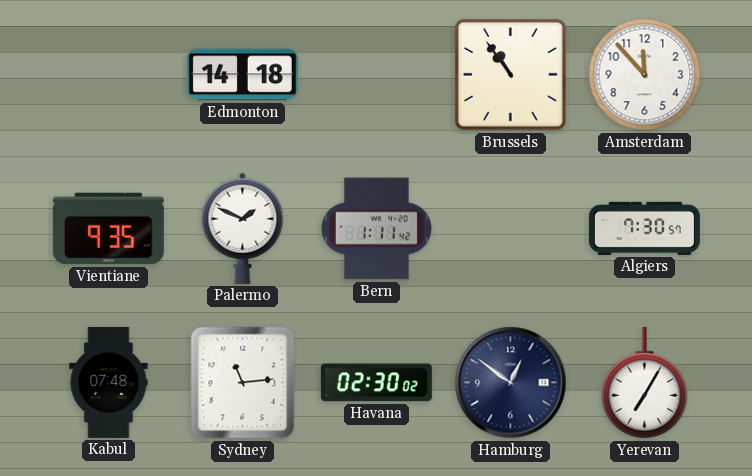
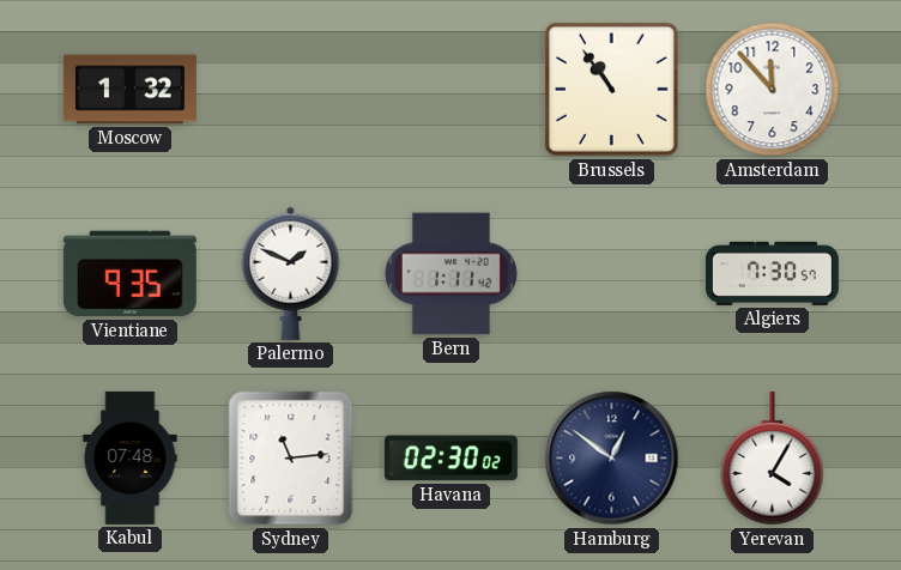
Moscow: none -> 1:32 (129, 90)
Edmonton: 14:18 -> none (242, 75)
Yerevan: 7:05 -> 4:05 (773, 459)
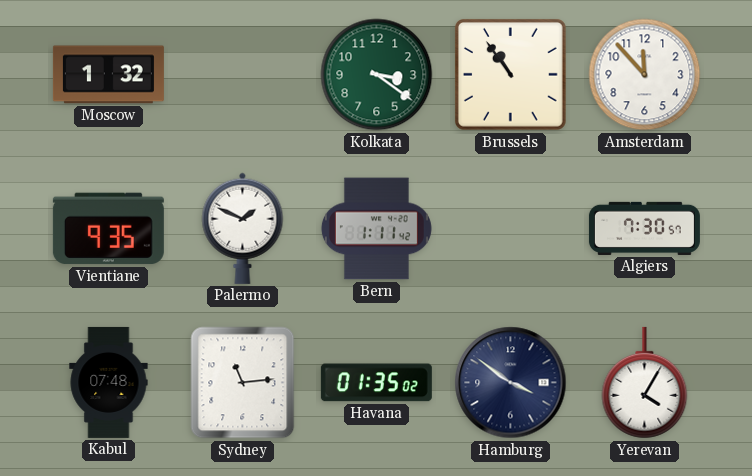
Kolkata: none -> 3:21 (377, 75)
Havana: 02:30 -> 01:35 (376, 383)
Hamburg: 12:51 -> 3:51 (511, 383)
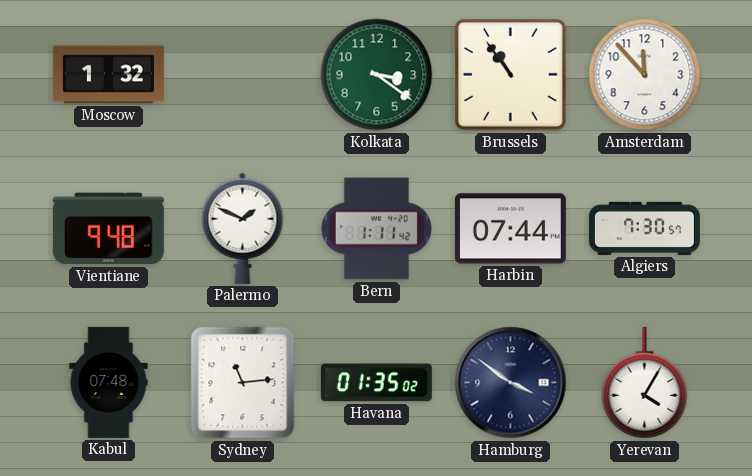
Vientiane: 9:35 -> 9:48 (108, 229)
Harbin: none -> 07:44 (510, 229)
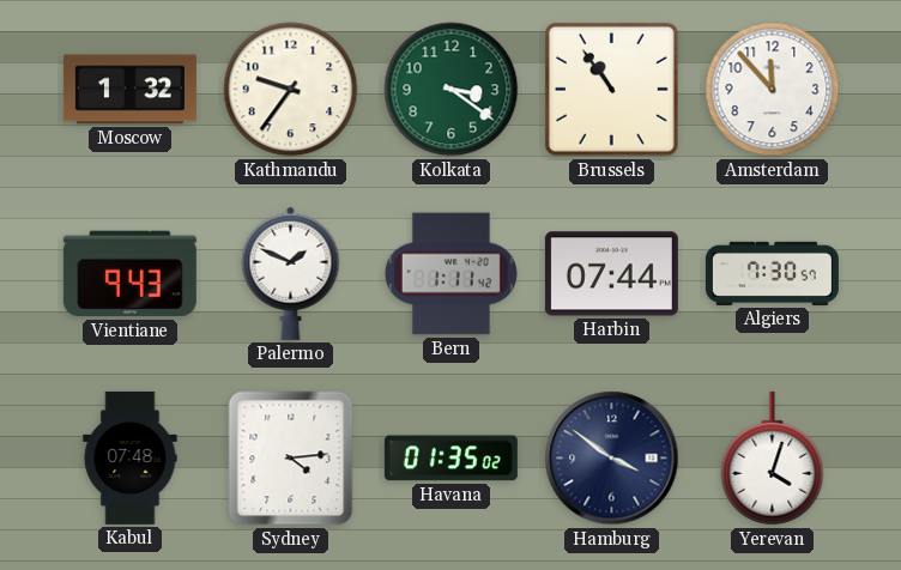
Kathmandu: none -> 9:36 (291, 90)
Vientiane: 9:48 -> 9:43 (129, 274)
Sydney: 11:14 -> 4:14 (291, 459)
Yerevan: 4:05 -> 4:03 (773, 459)
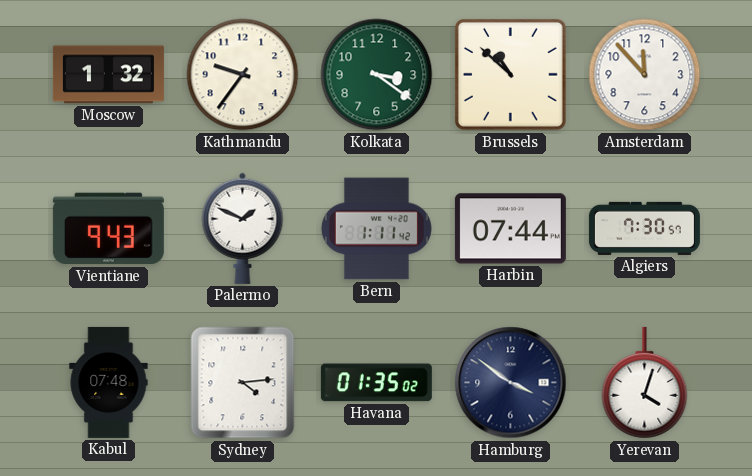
Brussels: 10:54 -> 10:52 (510, 74)
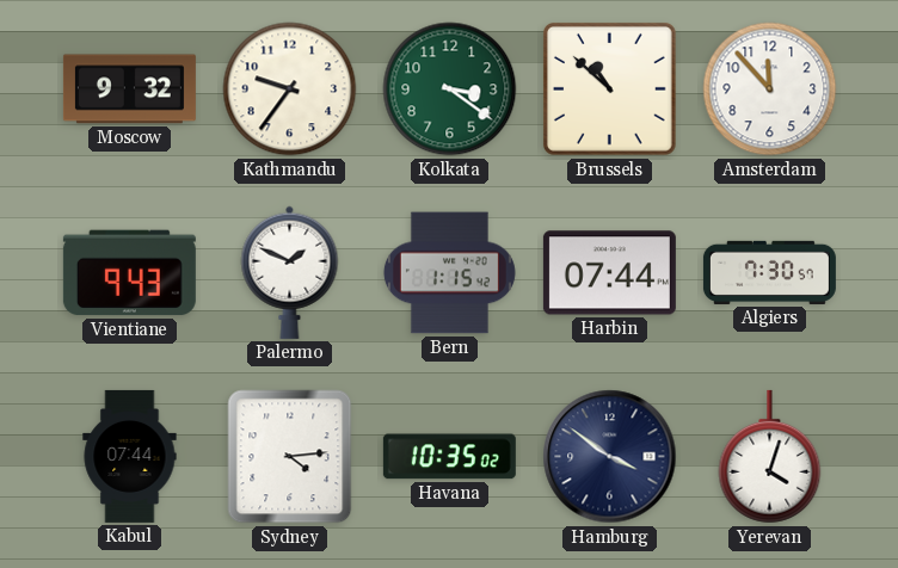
Moscow: 1:32 -> 9:32 (129, 89)
Bern: 1:11 -> 1:15 (449, 273)
Kabul: 07:48 -> 07:44 (130, 456)
Havana: 01:35 -> 10:35 (449, 457)
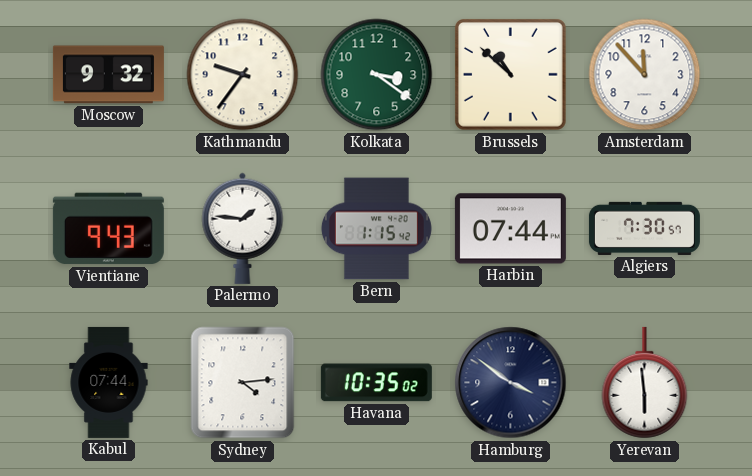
Palermo: 1:49 -> 1:46 (243, 228)
Yerevan: 4:03 -> 5:59 (645, 383)
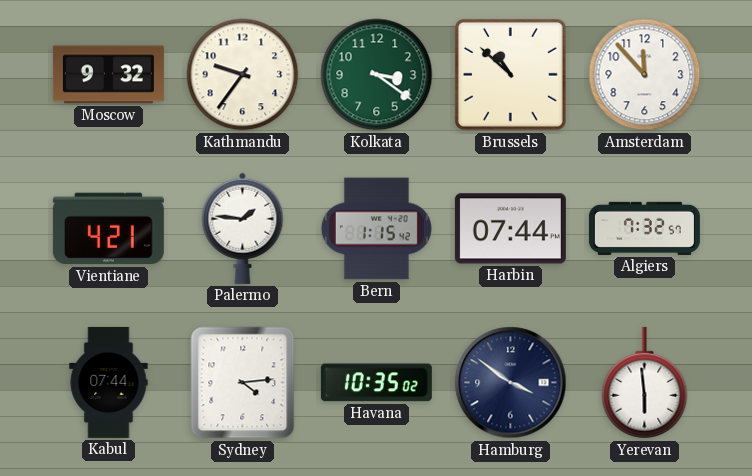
Vientiane: 9:43 -> 4:21 (108, 229)
Algiers: 7:30 -> 7:32 (644, 228)
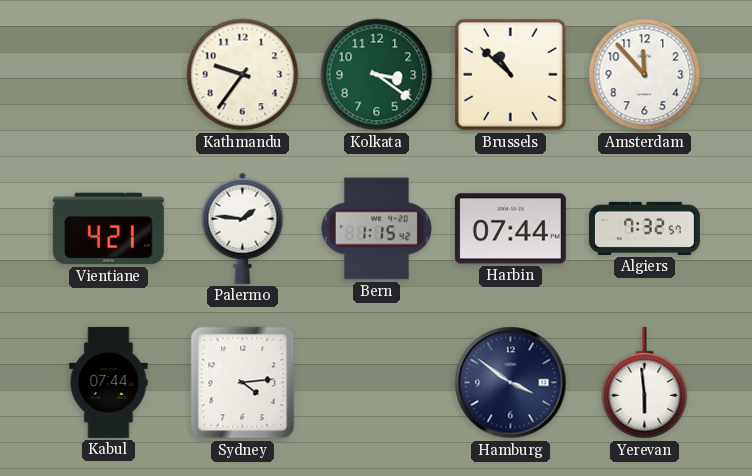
Moscow: 9:32 -> none (108, 75)
Havana: 10:35 -> none (376, 383)
